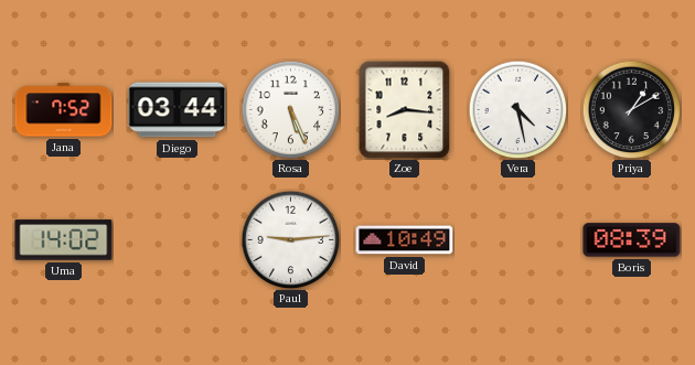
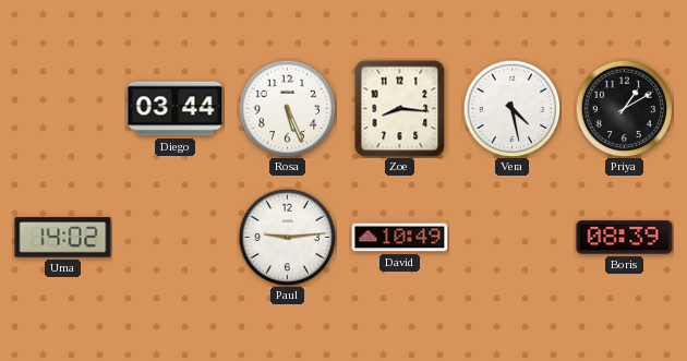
Jana: 7:52 -> none (64, 110)
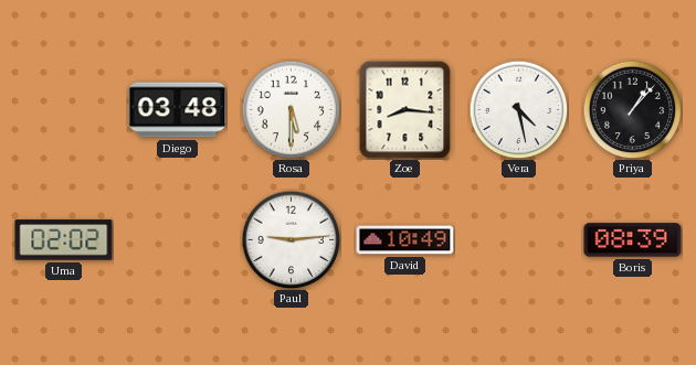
Diego: 03:44 -> 03:48 (178, 110)
Rosa: 5:26 -> 5:30 (291, 109)
Priya: 1:10 -> 1:07 (632, 109)
Uma: 14:02 -> 02:02 (64, 240)
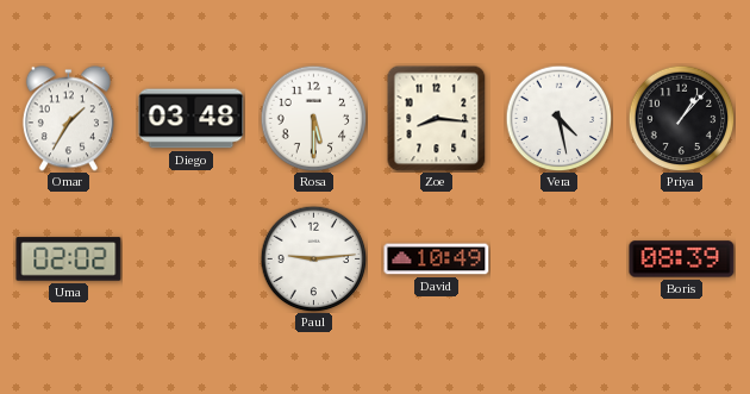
Omar: none -> 1:35 (68, 119)
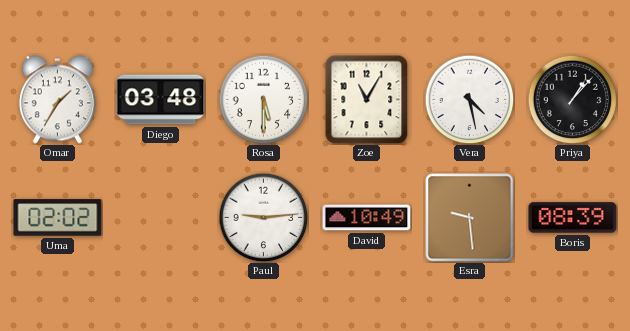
Zoe: 8:16 -> 11:05 (367, 99)
Esra: none -> 9:29 (470, 218)
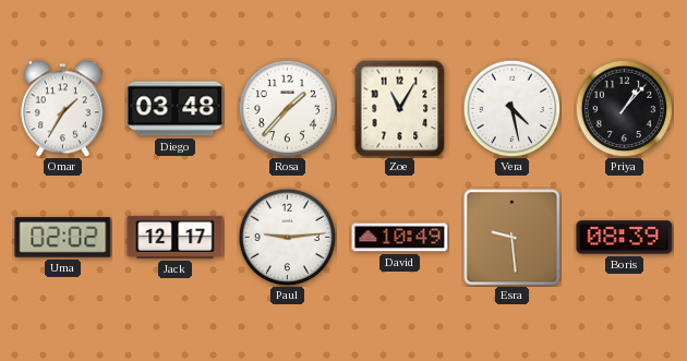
Rosa: 5:30 -> 1:37 (287, 108)
Jack: none -> 12:17 (176, 237)
